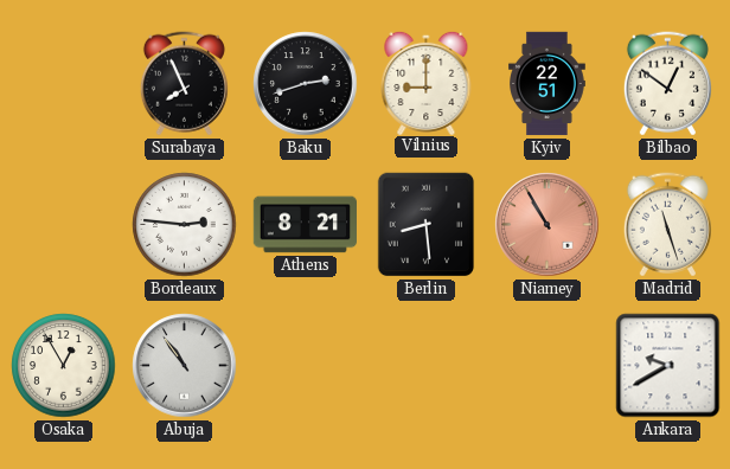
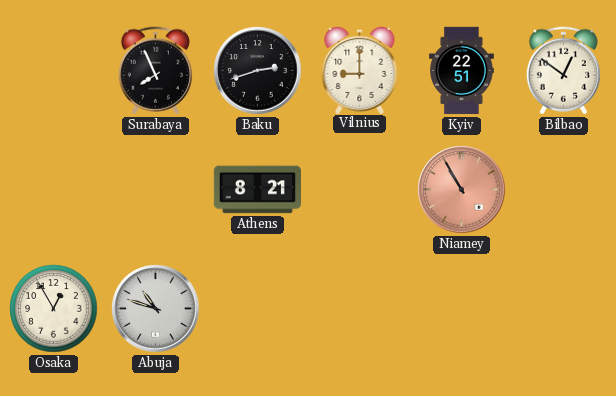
Bordeaux: 2:46 -> none (185, 225)
Berlin: 8:29 -> none (427, 225)
Madrid: 11:27 -> none (667, 225)
Abuja: 10:54 -> 10:48 (156, 309)
Ankara: 9:40 -> none (668, 366)
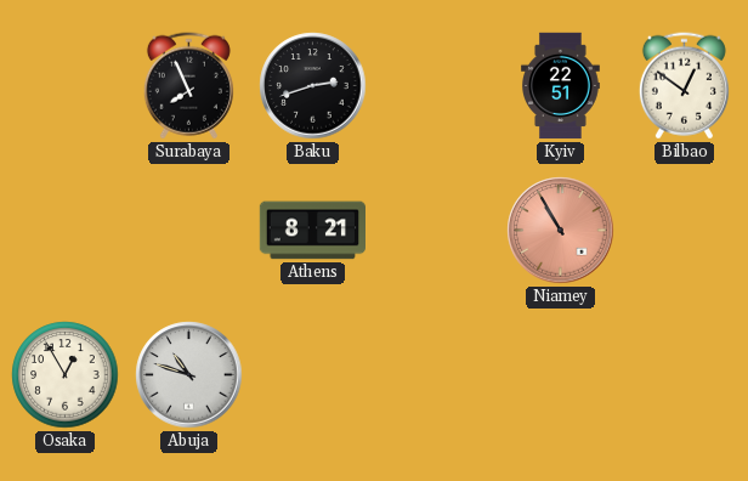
Vilnius: 9:00 -> none (360, 69)
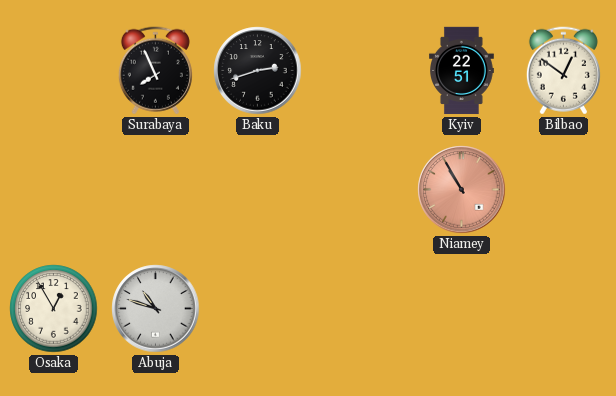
Athens: 8:21 -> none (313, 231)
